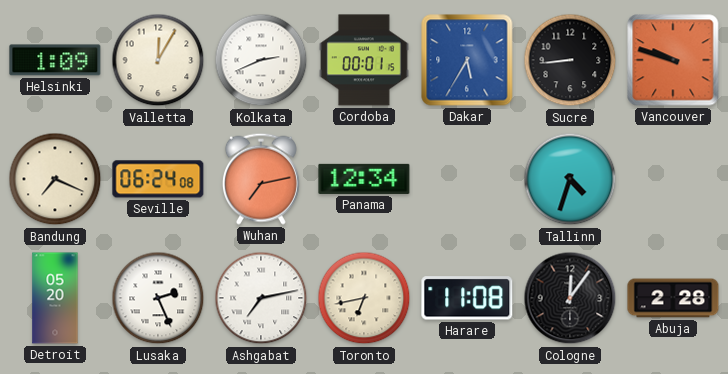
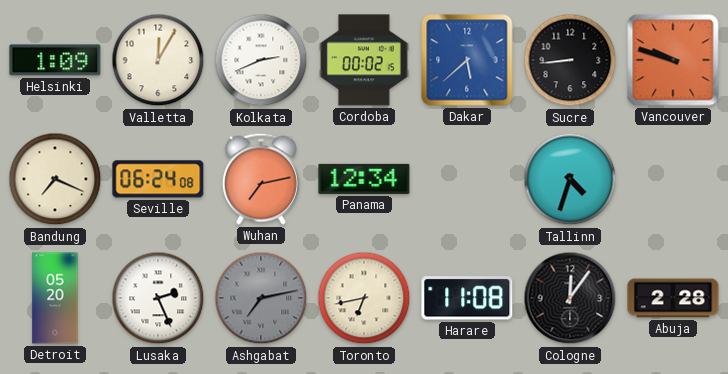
Cordoba: 00:01 -> 00:02 (364, 60)
Dakar: 5:35 -> 5:38 (467, 60)
Ashgabat dial: white -> grey (261, 298)
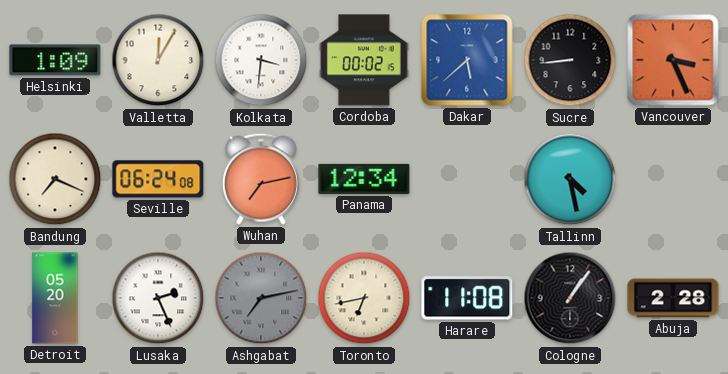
Kolkata: 2:41 -> 3:31 (261, 60)
Vancouver: 9:48 -> 3:26 (673, 60)
Tallinn: 4:33 -> 4:28 (570, 179)
Cologne: 12:06 -> 1:06 (570, 298)
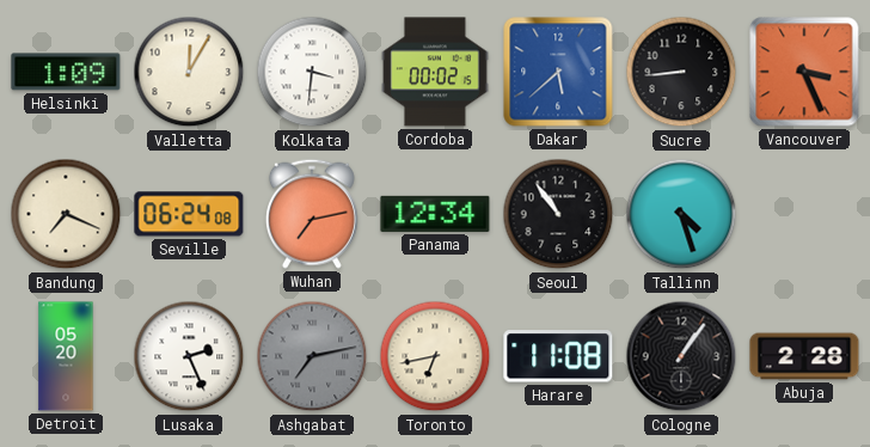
Seoul: none -> 10:54 (558, 214)
Tallinn: 4:28 -> 4:27 (681, 214)
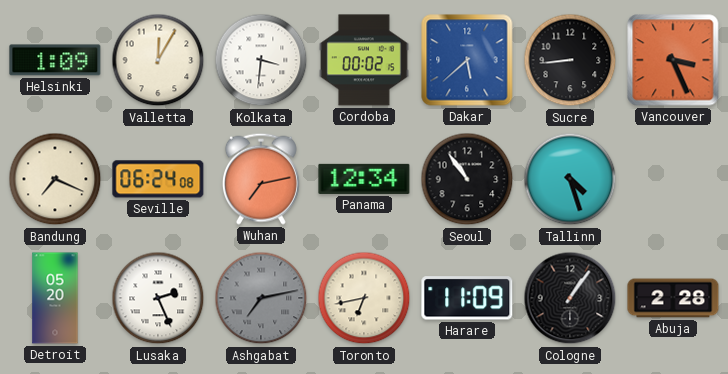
Harare: 11:08 -> 11:09 (467, 298)
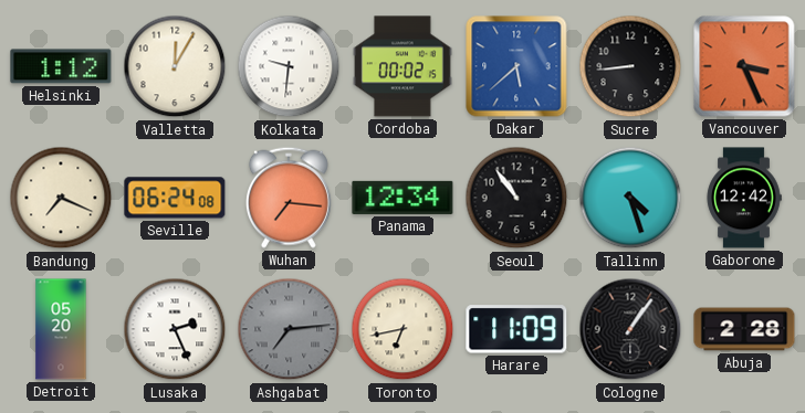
Helsinki: 1:09 -> 1:12 (61, 66)
Kolkata: 3:31 -> 9:31 (289, 66)
Wuhan: 7:13 -> 7:16 (289, 198)
Gaborone: none -> 12:42 (744, 198)
Ashgabat: 7:13 -> 7:14 (289, 329)
